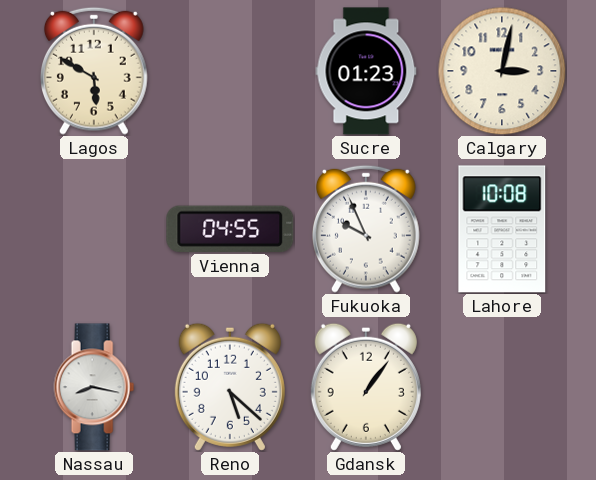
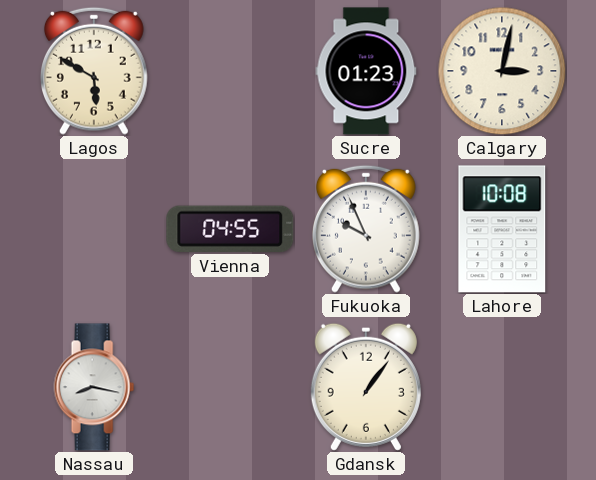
Reno: 5:22 -> none (230, 387)
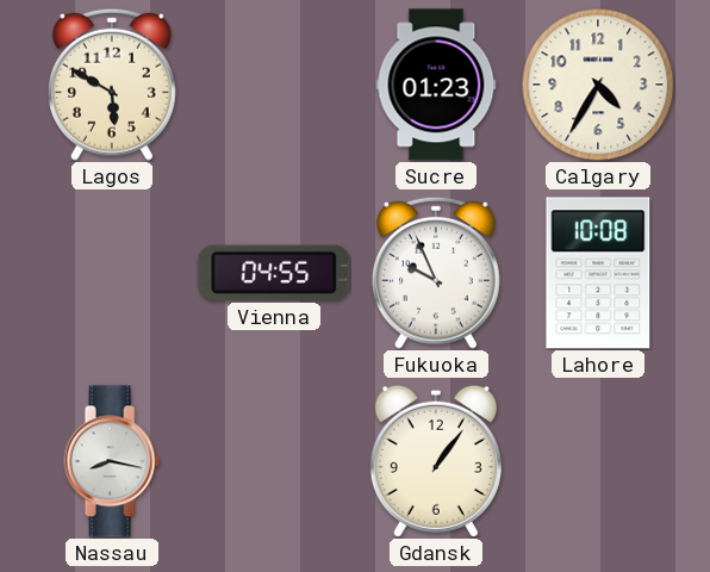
Calgary: 3:02 -> 4:35 (598, 85)
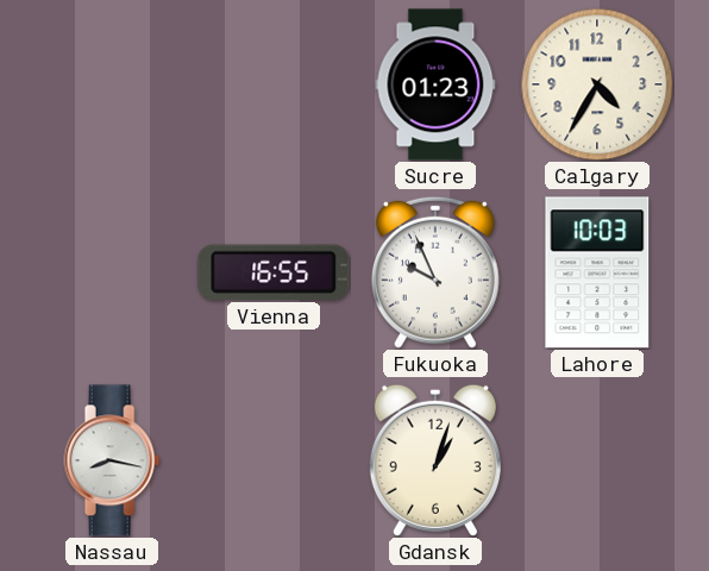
Lagos: 5:50 -> none (112, 85)
Vienna: 04:55 -> 16:55 (274, 272)
Lahore: 10:08 -> 10:03 (597, 272)
Gdansk: 1:06 -> 1:03 (435, 460)
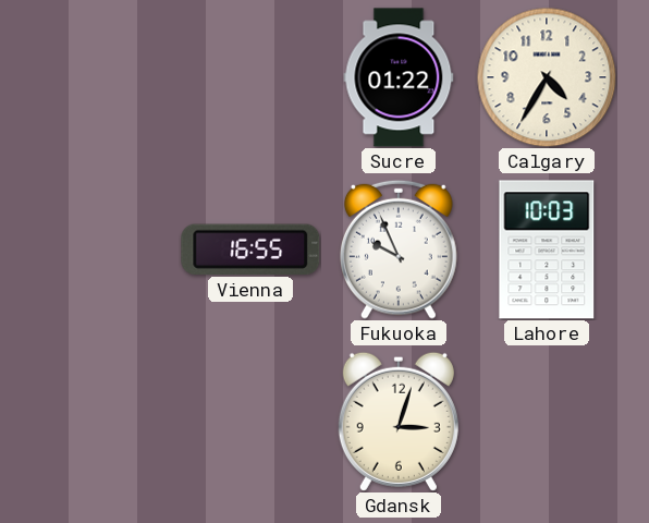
Sucre: 01:23 -> 01:22 (399, 77)
Nassau: 8:17 -> none (112, 460)
Gdansk: 1:03 -> 3:03 (399, 422)
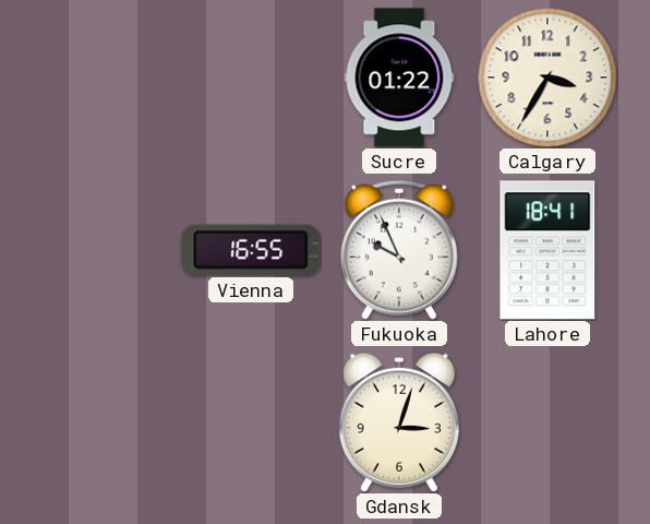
Calgary: 4:35 -> 3:35 (547, 78)
Lahore: 10:03 -> 18:41 (547, 250)
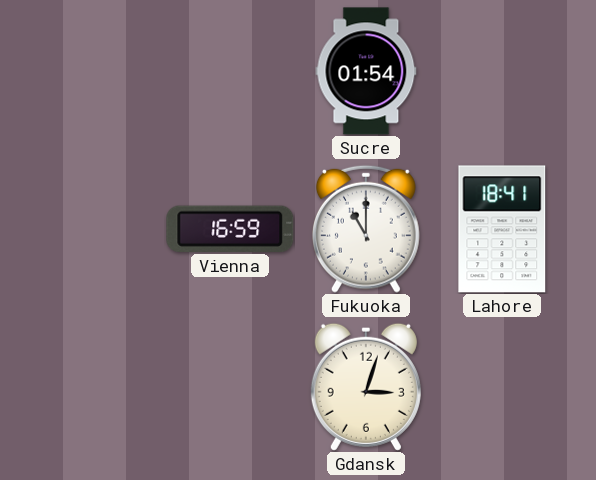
Sucre: 01:22 -> 01:54 (366, 71)
Calgary: 3:35 -> none (547, 78)
Vienna: 16:55 -> 16:59 (230, 229)
Fukuoka: 9:56 -> 11:00 (366, 229)
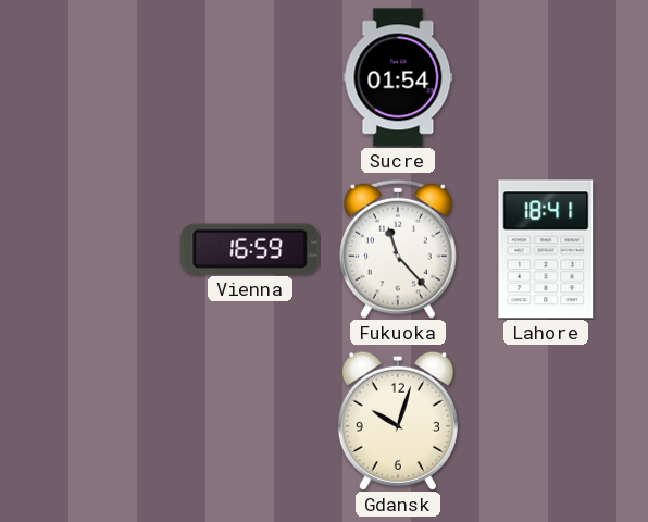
Fukuoka: 11:00 -> 11:23 (398, 249)
Gdansk: 3:03 -> 10:03 (398, 421)
